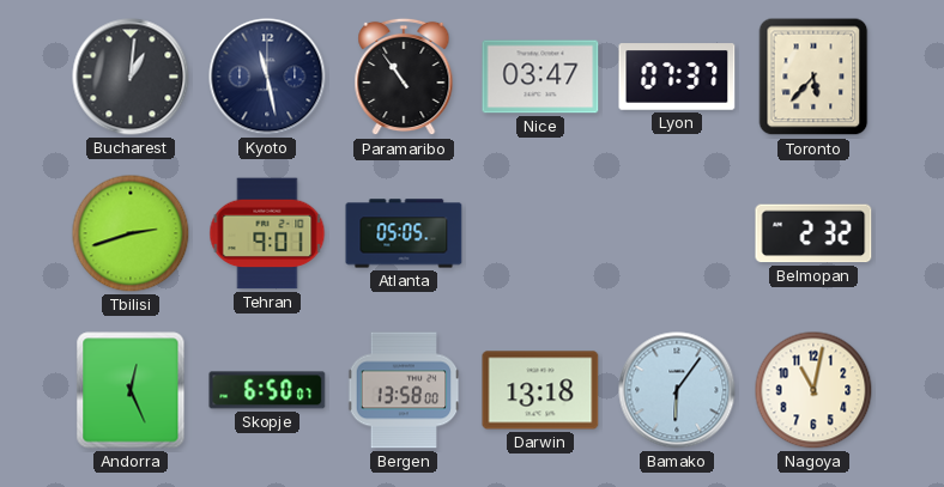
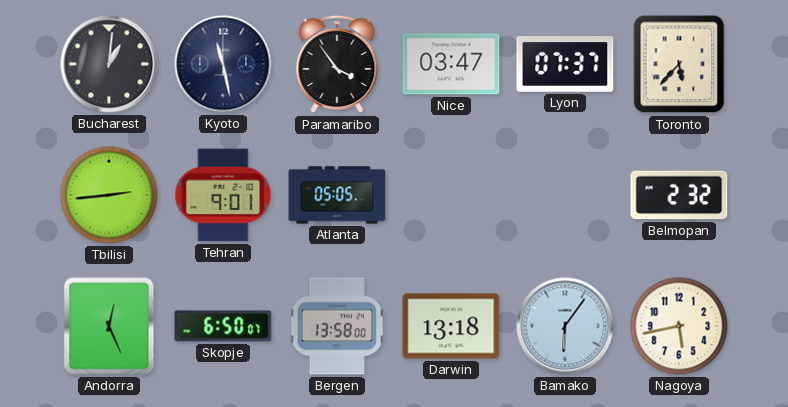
Paramaribo: 10:54 -> 3:54 (337, 64)
Tbilisi: 2:42 -> 2:44 (109, 195)
Nagoya: 11:02 -> 5:43 (679, 326)
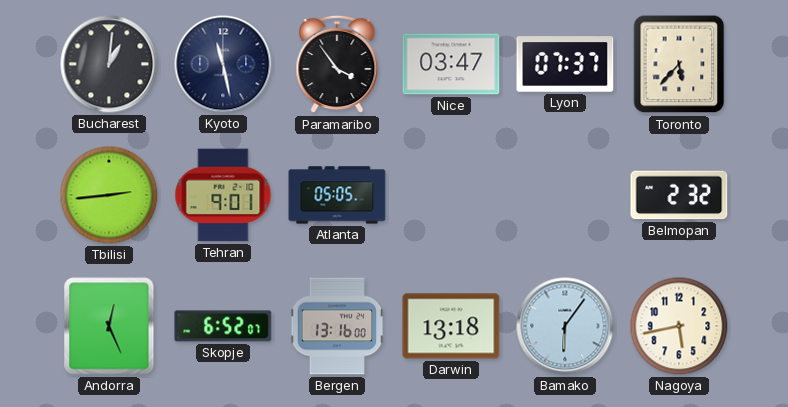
Skopje: 6:50 -> 6:52 (223, 326)
Bergen: 13:58 -> 13:16 (337, 326)
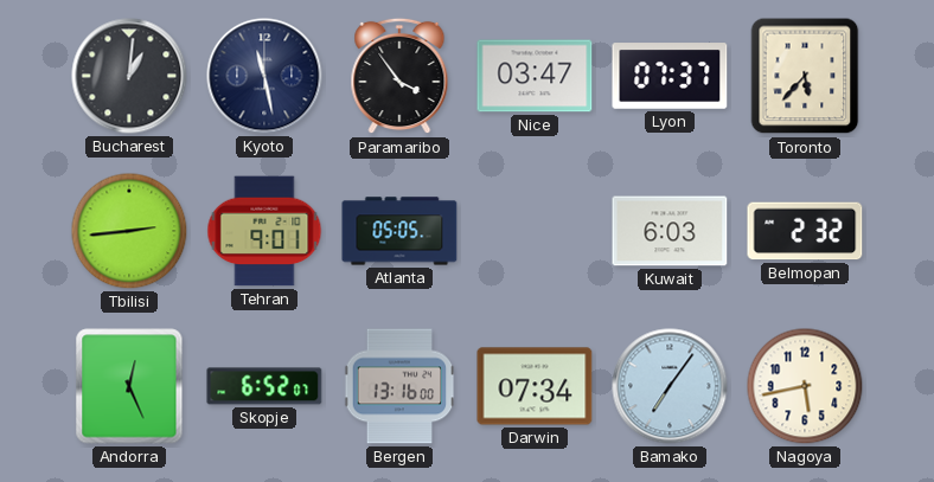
Kuwait: none -> 6:03 (670, 231)
Darwin: 13:18 -> 07:34 (535, 386)
Bamako: 6:06 -> 7:06 (670, 386)
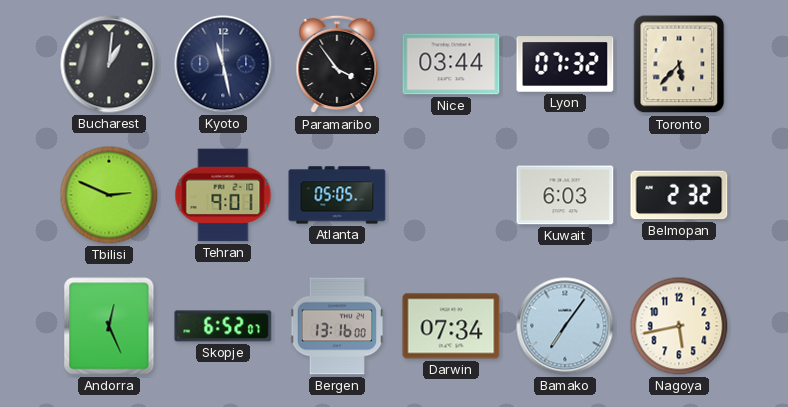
Nice: 03:47 -> 03:44 (451, 64)
Lyon: 07:37 -> 07:32 (565, 64)
Tbilisi: 2:44 -> 2:49 (109, 195)
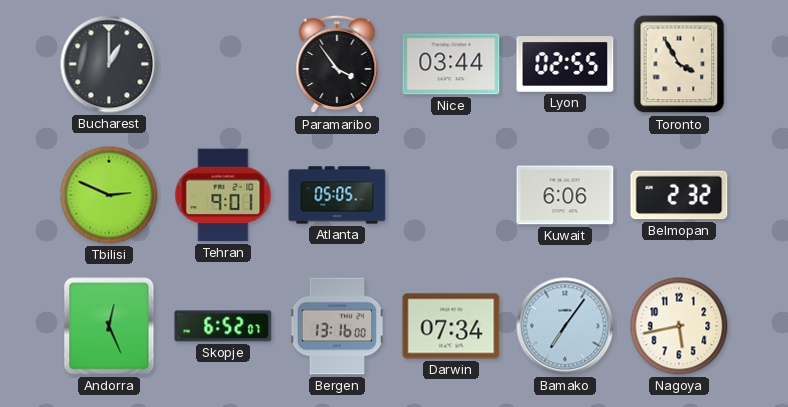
Bucharest: 1:01 -> 1:00 (109, 64)
Kyoto: 11:28 -> none (223, 64)
Lyon: 07:32 -> 02:55 (565, 64)
Toronto: 5:37 -> 3:55 (679, 64)
Kuwait: 6:03 -> 6:06 (565, 195)
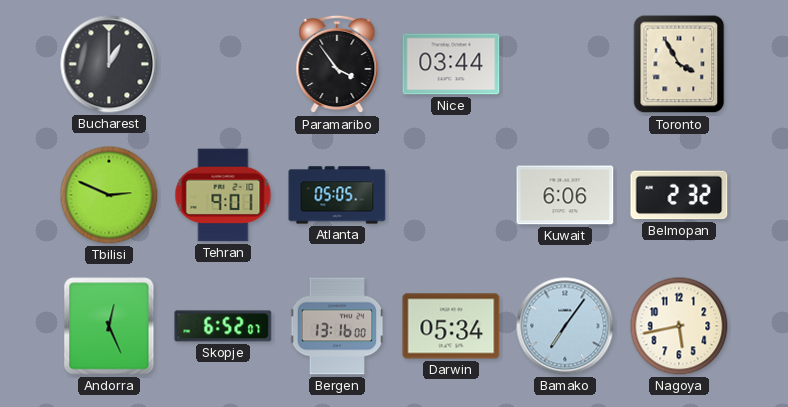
Lyon: 02:55 -> none (565, 64)
Darwin: 07:34 -> 05:34 (451, 326)
